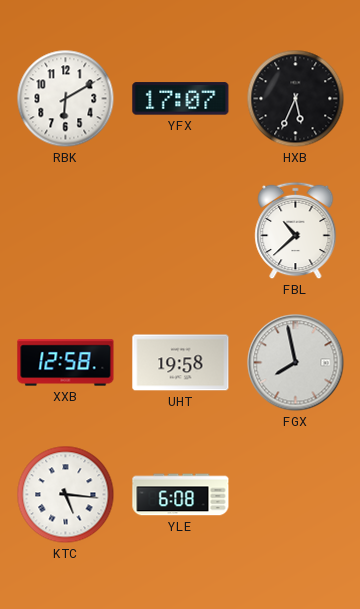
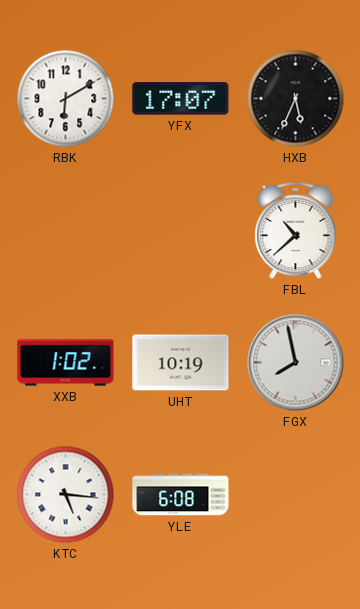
XXB: 12:58 -> 1:02 (66, 363)
UHT: 19:58 -> 10:19 (181, 363)
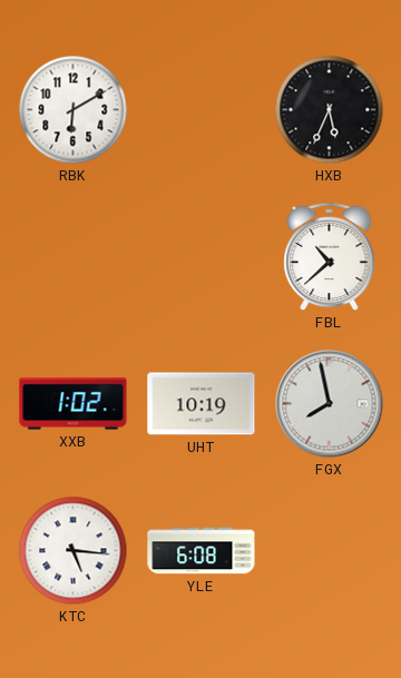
YFX: 17:07 -> none (181, 99)
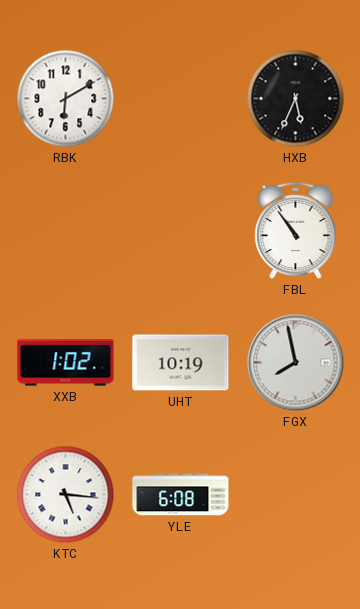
FBL: 10:38 -> 10:54 (296, 231)
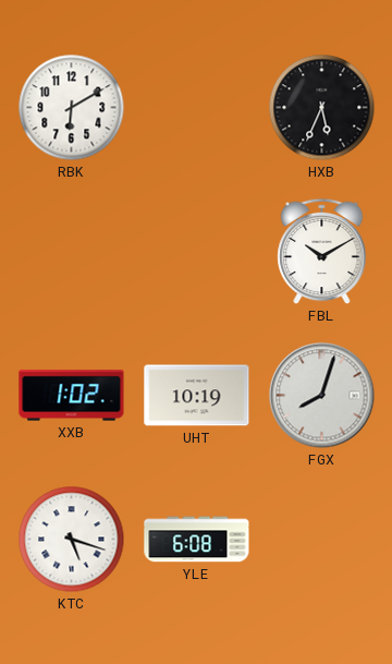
FBL: 10:54 -> 10:10 (322, 252)
FGX: 7:58 -> 8:03 (322, 396)
KTC: 5:16 -> 5:18 (72, 540)
